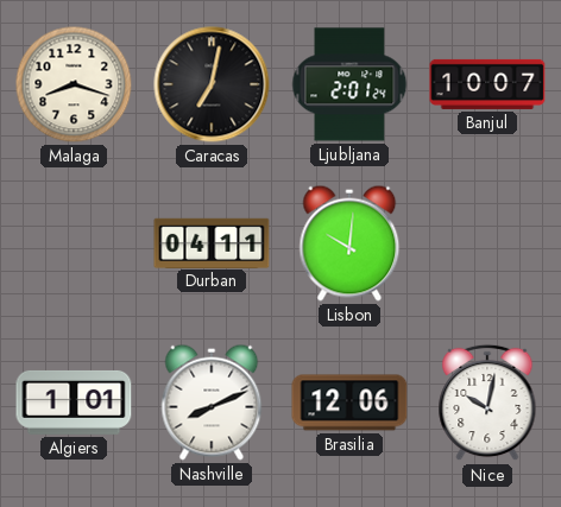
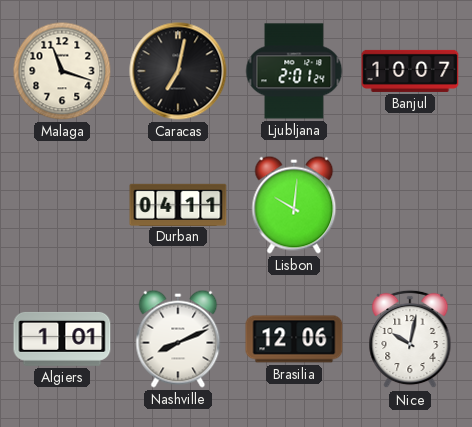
Malaga: 8:18 -> 11:18 (62, 71)
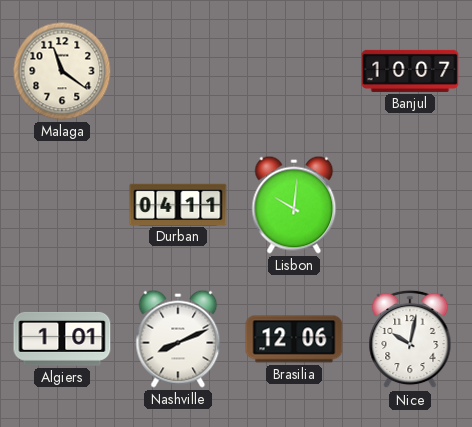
Malaga: 11:18 -> 11:21 (62, 71)
Caracas: 7:02 -> none (178, 71)
Ljubljana: 2:01 -> none (294, 71)
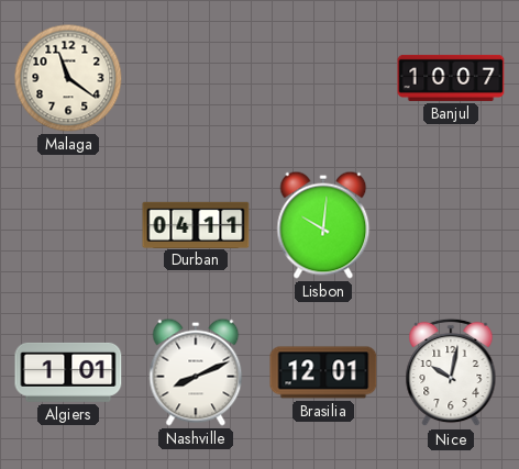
Brasilia: 12:06 -> 12:01 (323, 372)
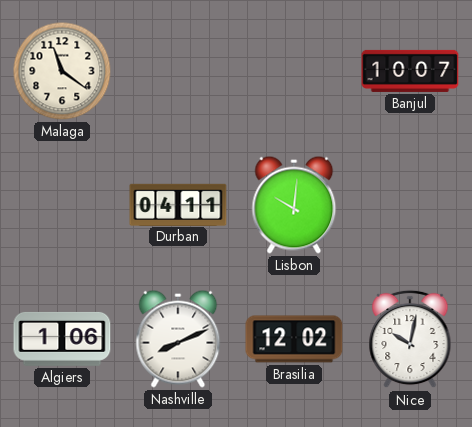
Algiers: 1:01 -> 1:06 (62, 339)
Brasilia: 12:01 -> 12:02 (294, 339)
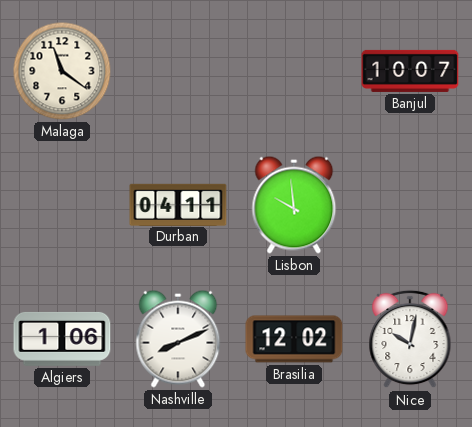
Lisbon: 10:01 -> 9:59 (294, 205)
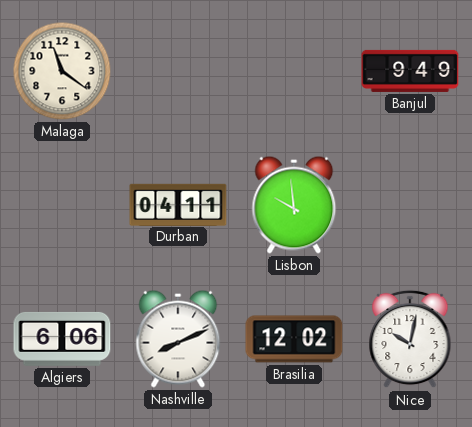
Banjul: 10:07 -> 9:49 (410, 71)
Algiers: 1:06 -> 6:06 (62, 339)
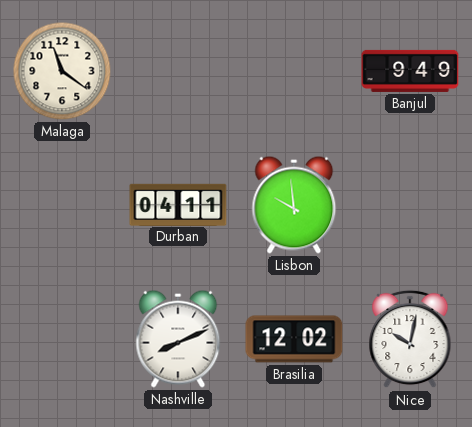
Algiers: 6:06 -> none (62, 339)
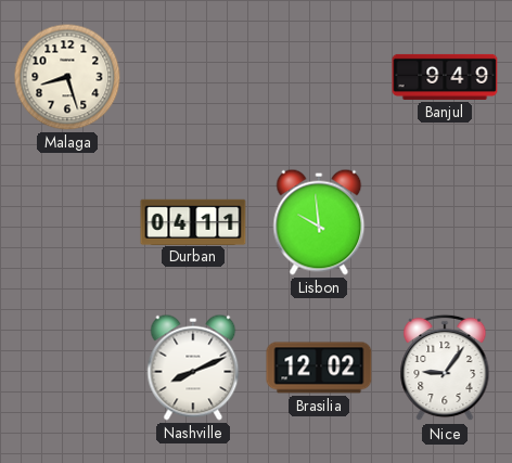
Malaga: 11:21 -> 8:27 (67, 77)
Nice: 10:02 -> 9:06 (445, 368)
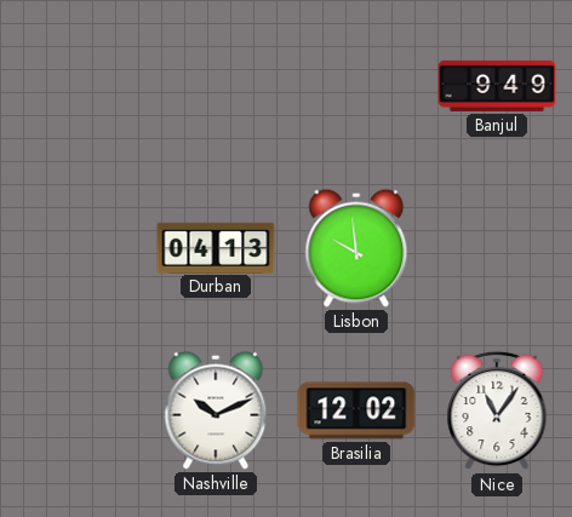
Malaga: 8:27 -> none (67, 77)
Durban: 04:11 -> 04:13 (216, 247)
Nashville: 8:11 -> 10:11 (216, 410)
Nice: 9:06 -> 11:06 (497, 410)
